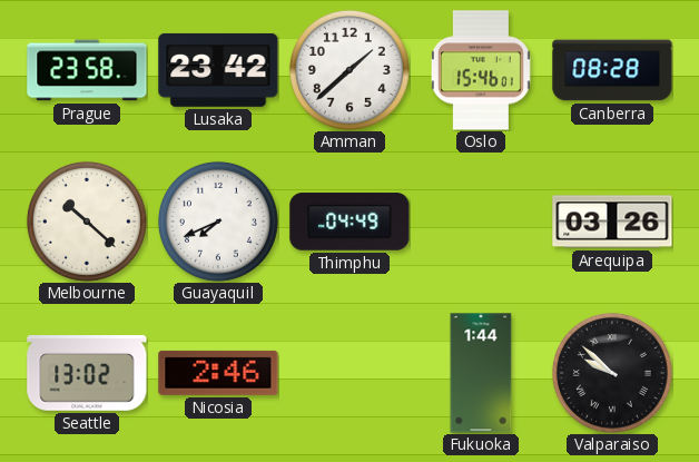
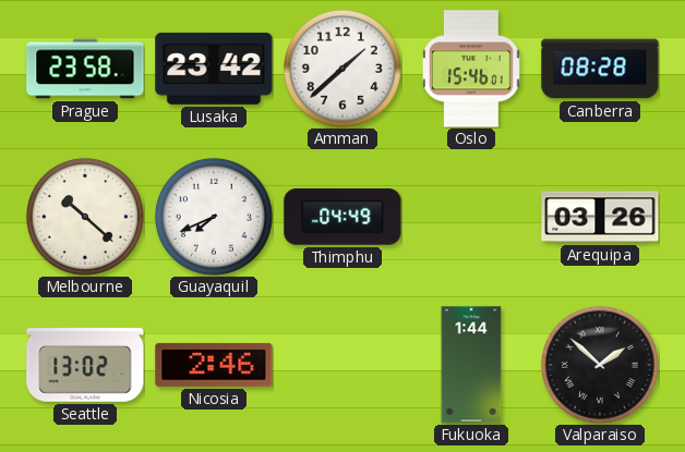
Valparaiso: 9:52 -> 1:52 (600, 365)
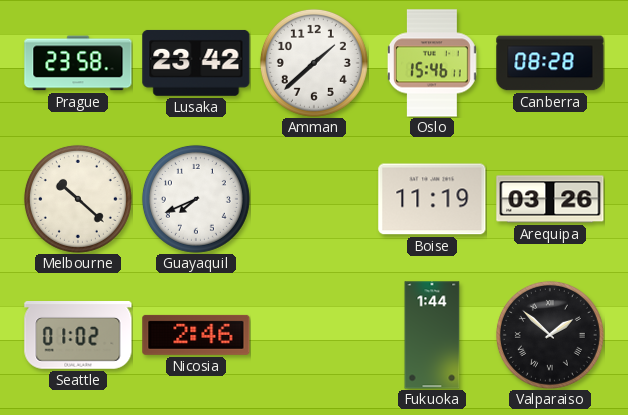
Oslo: 15:46:01 -> 15:46:11 (432, 63)
Thimphu: 04:49 -> none (342, 217)
Boise: none -> 11:19 (432, 199)
Seattle: 13:02 -> 01:02 (78, 336)
